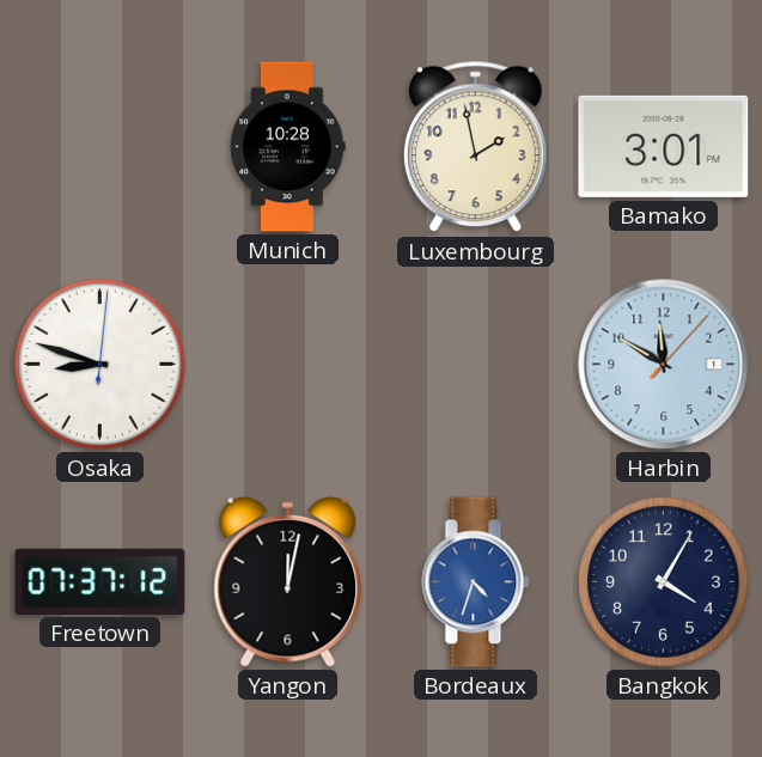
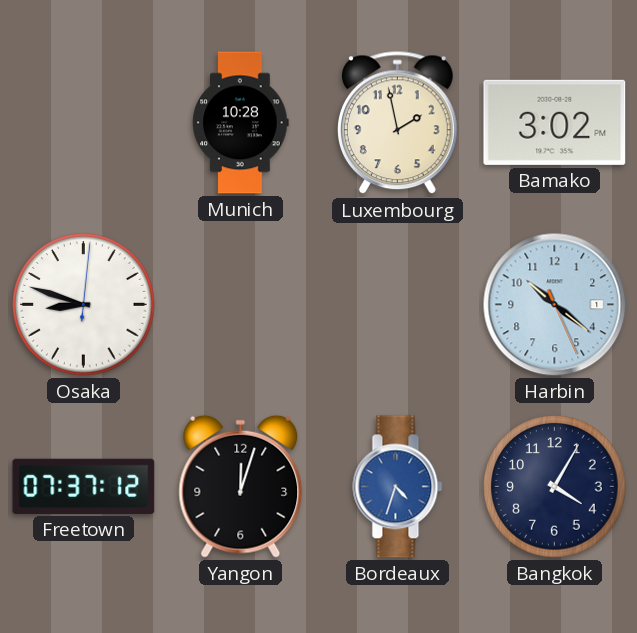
Bamako: 3:01 -> 3:02 (555, 122)
Harbin: 11:50 -> 10:21 (555, 305)
Yangon: 12:02 -> 12:03 (241, 486)
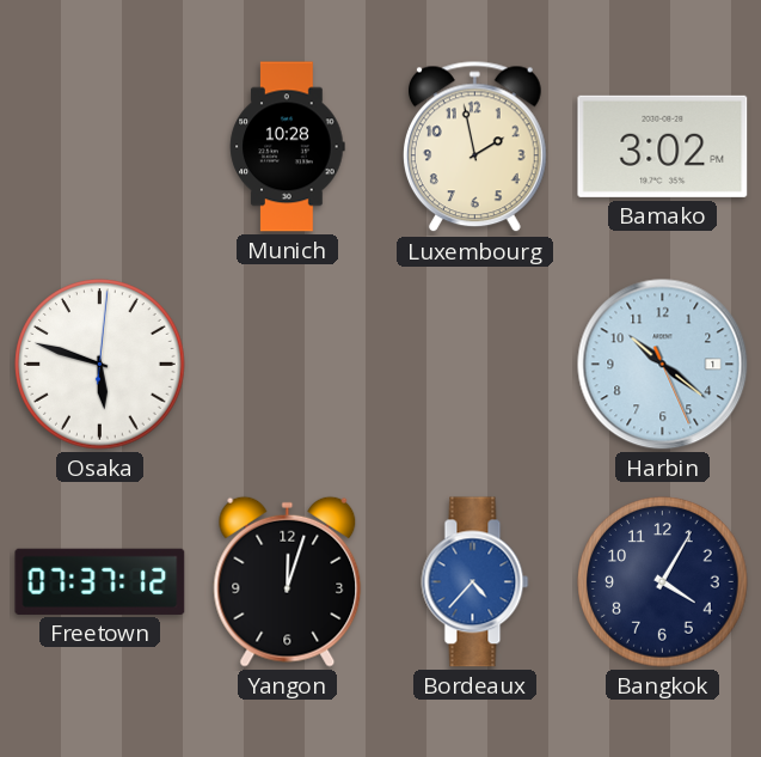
Osaka: 8:48 -> 5:48 (100, 365)
Bordeaux: 4:33 -> 4:37 (475, 582)
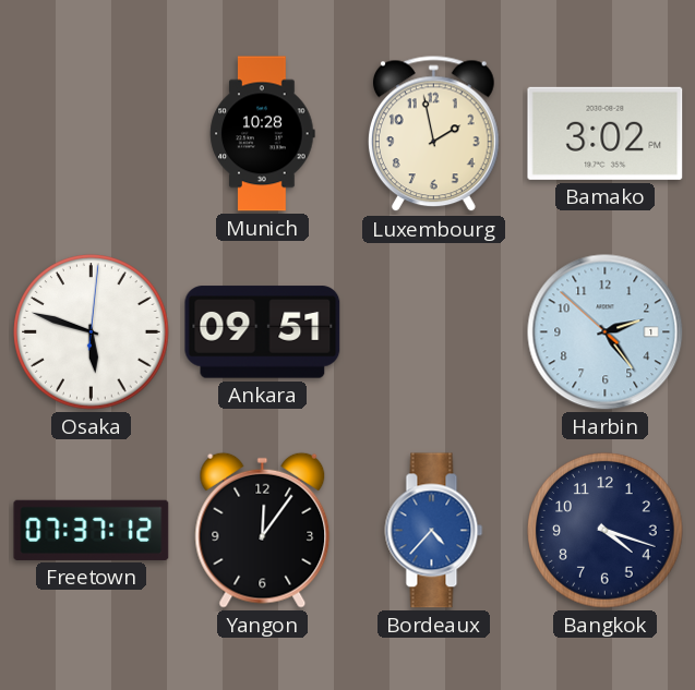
Ankara: none -> 09:51 (263, 332)
Harbin: 10:21 -> 2:23 (606, 332)
Yangon: 12:03 -> 12:06 (263, 530)
Bangkok: 4:05 -> 4:18 (606, 531)
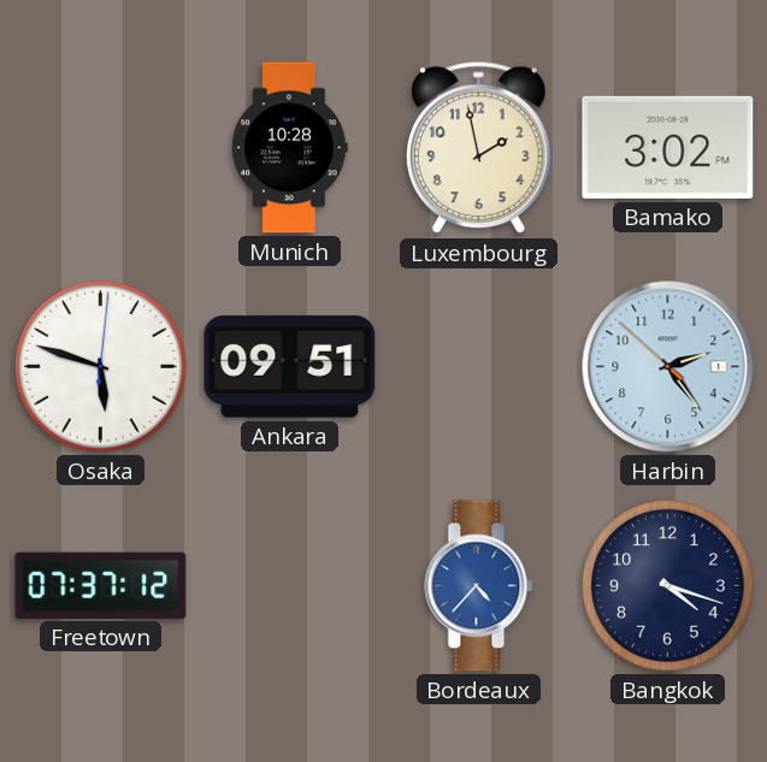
Yangon: 12:06 -> none (263, 530)
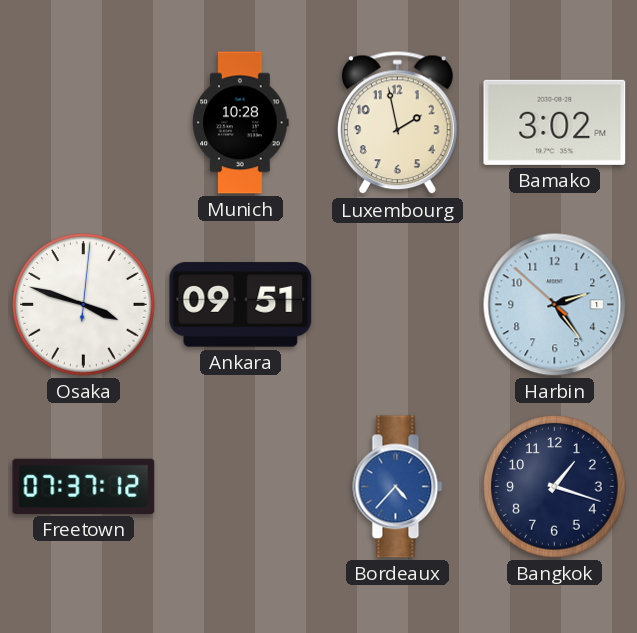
Osaka: 5:48 -> 3:48 (84, 305)
Bangkok: 4:18 -> 1:18 (555, 487)
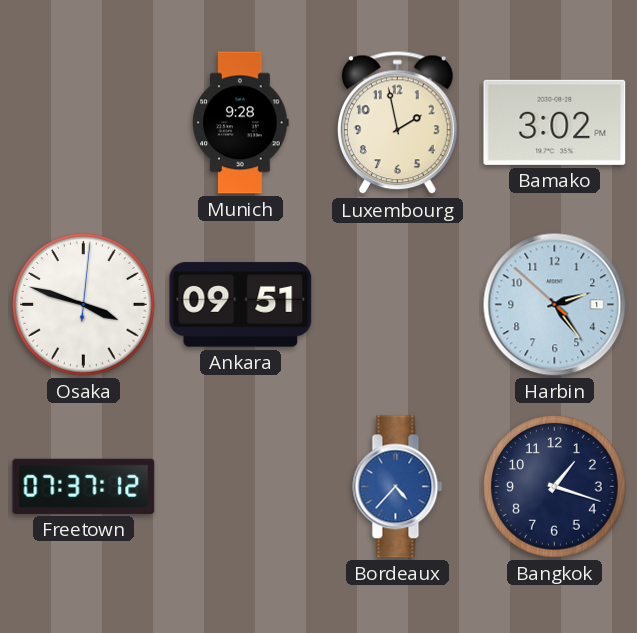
Munich: 10:28 -> 9:28 (241, 123)
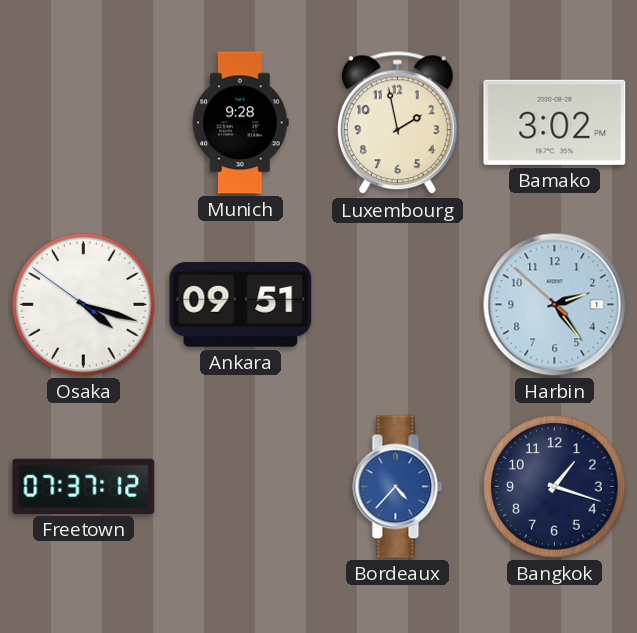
Osaka: 3:48 -> 4:17 (84, 305)
